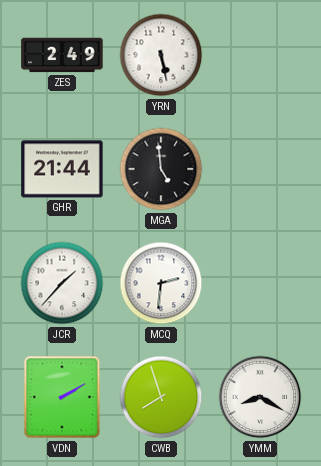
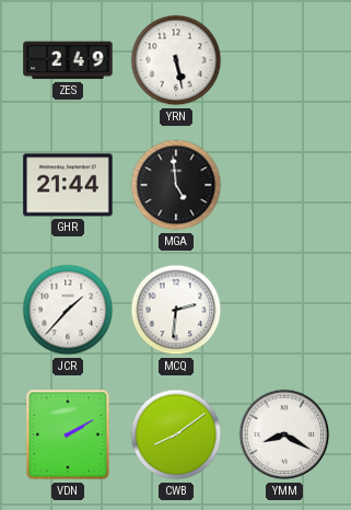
CWB: 7:57 -> 8:09 (176, 434)
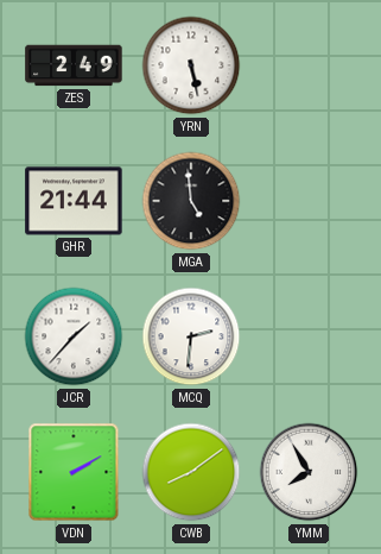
YMM: 8:20 -> 7:55 (309, 472)
